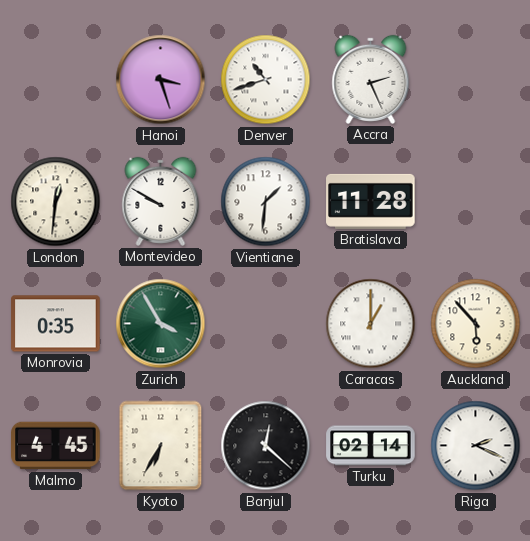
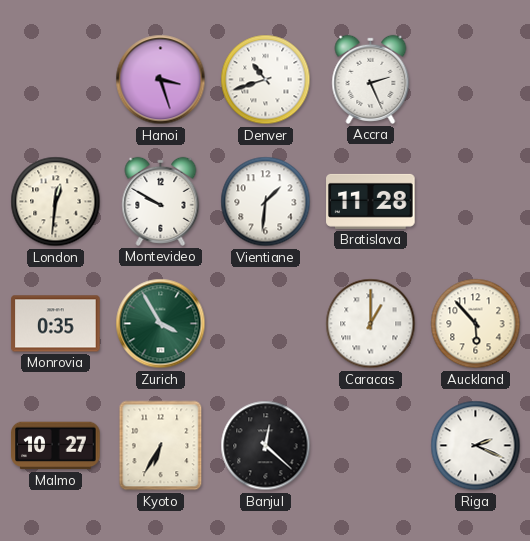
Malmo: 4:45 -> 10:27 (56, 446)
Turku: 02:14 -> none (371, 446)
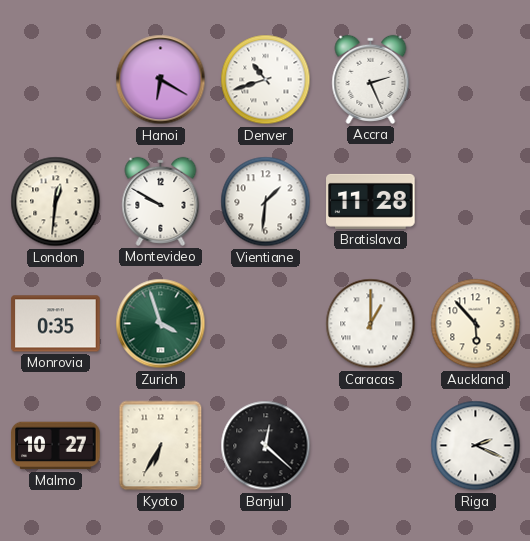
Hanoi: 3:27 -> 6:20 (161, 80)
Zurich: 3:55 -> 3:57 (161, 324)
